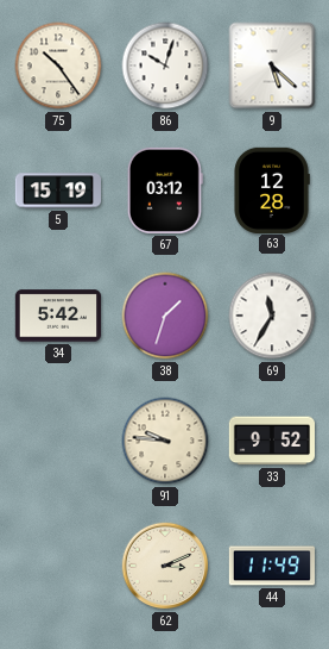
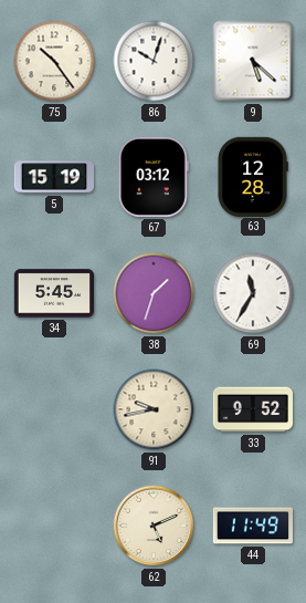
34: 5:42 -> 5:45 (53, 293)
91: 9:46 -> 9:43 (154, 409)
62: 3:11 -> 5:11 (154, 526)
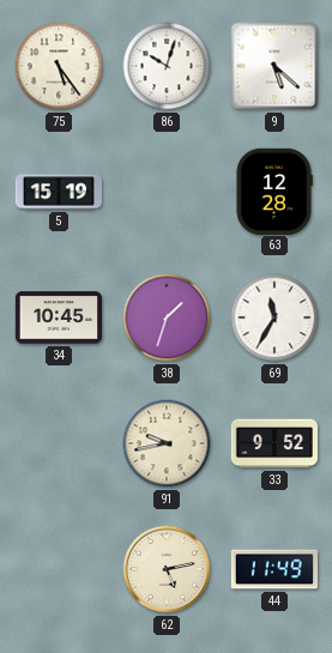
75: 10:24 -> 5:24 (59, 66)
67: 03:12 -> none (154, 177)
34: 5:45 -> 10:45 (58, 318)
62: 5:11 -> 5:13 (167, 569)
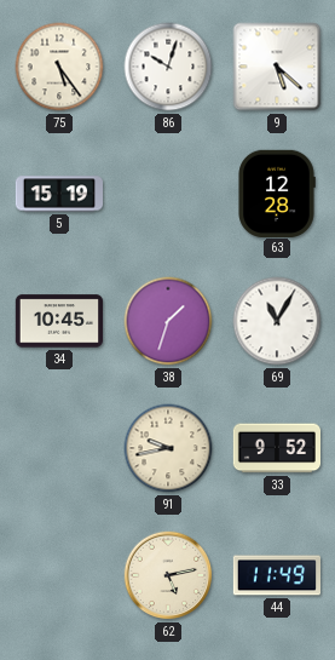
69: 11:35 -> 11:05 (277, 321)
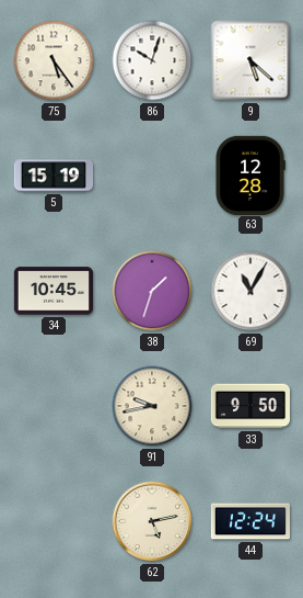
33: 9:52 -> 9:50 (249, 406)
44: 11:49 -> 12:24 (249, 521)
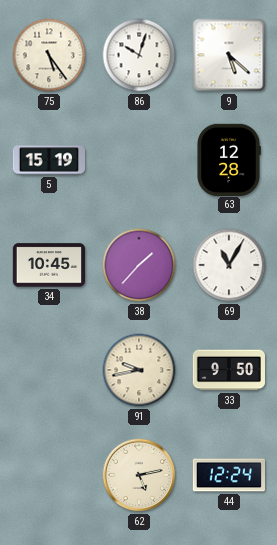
38: 1:33 -> 1:37 (139, 265)
